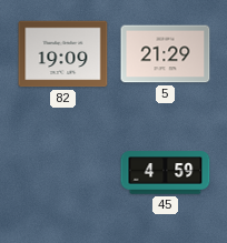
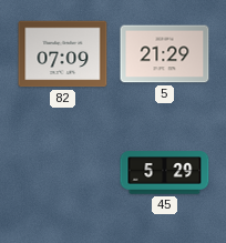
82: 19:09 -> 07:09 (63, 54)
45: 4:59 -> 5:29 (165, 173)
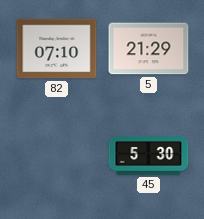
82: 07:09 -> 07:10 (57, 49)
45: 5:29 -> 5:30 (149, 156)
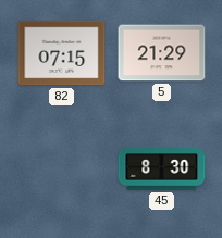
82: 07:10 -> 07:15 (62, 53)
45: 5:30 -> 8:30 (162, 170)
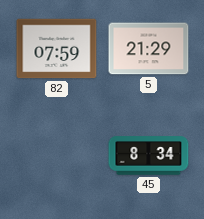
82: 07:15 -> 07:59 (57, 49)
45: 8:30 -> 8:34 (149, 156)
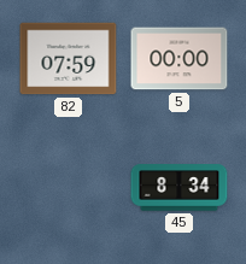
5: 21:29 -> 00:00 (180, 59)
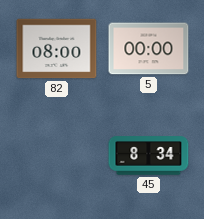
82: 07:59 -> 08:00 (57, 49)
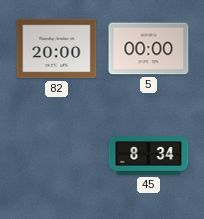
82: 08:00 -> 20:00 (57, 49)
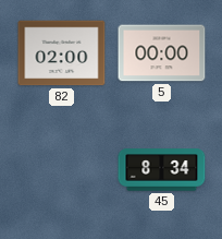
82: 20:00 -> 02:00 (62, 53)
